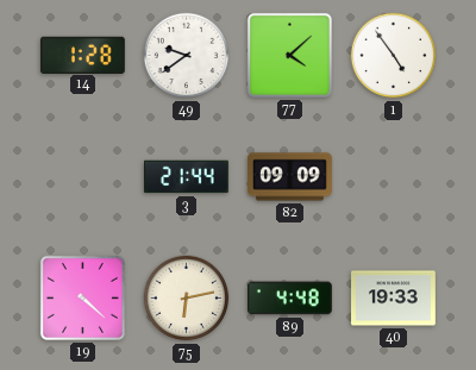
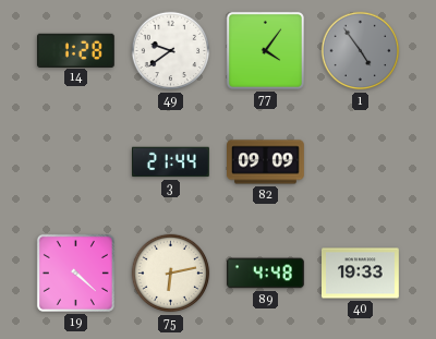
77: 4:08 -> 4:06 (265, 50)
1 dial: white -> grey (361, 51)
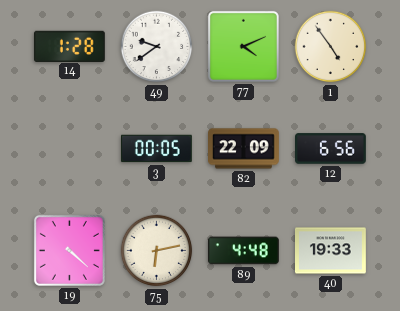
77: 4:06 -> 4:11 (243, 46)
1 dial: grey -> cream (331, 47)
3: 21:44 -> 00:05 (156, 149)
82: 09:09 -> 22:09 (244, 149)
12: none -> 6:56 (331, 149)
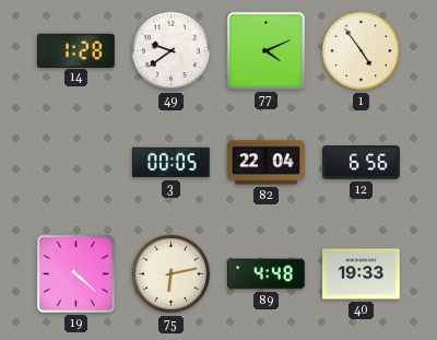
82: 22:09 -> 22:04 (267, 163)
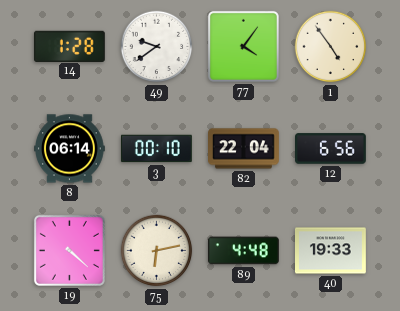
77: 4:11 -> 4:06 (243, 46)
8: none -> 06:14 (70, 149)
3: 00:05 -> 00:10 (156, 149)
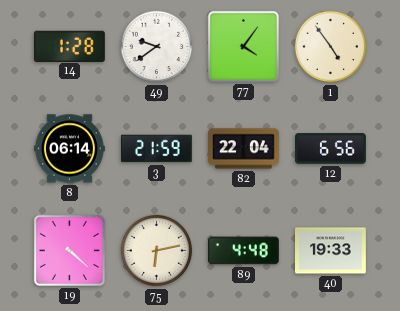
3: 00:10 -> 21:59 (156, 149)
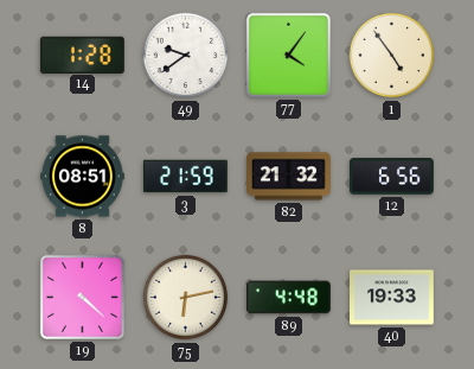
8: 06:14 -> 08:51 (83, 177)
82: 22:04 -> 21:32 (289, 177)
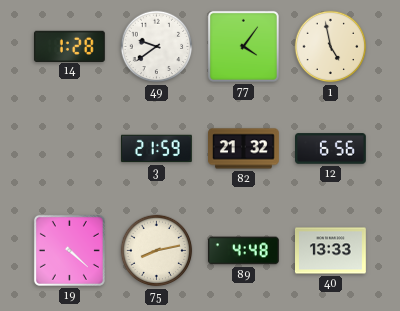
1: 4:54 -> 4:58 (331, 47)
8: 08:51 -> none (83, 177)
75: 6:13 -> 8:13 (157, 251)
40: 19:33 -> 13:33 (331, 251)
